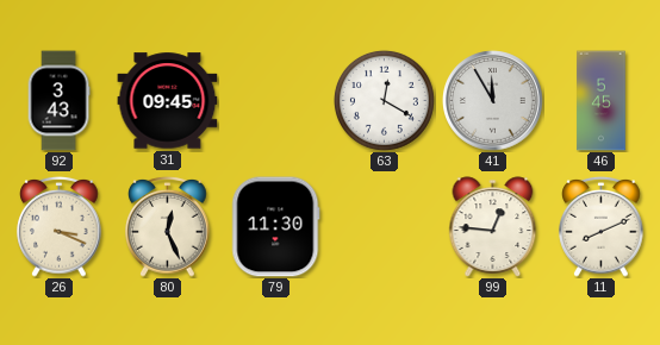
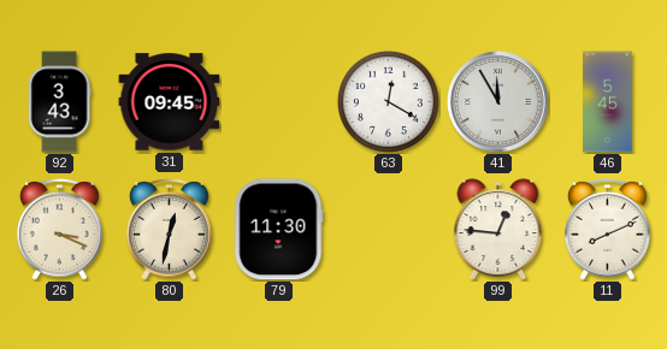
80: 12:26 -> 12:32 (170, 229)
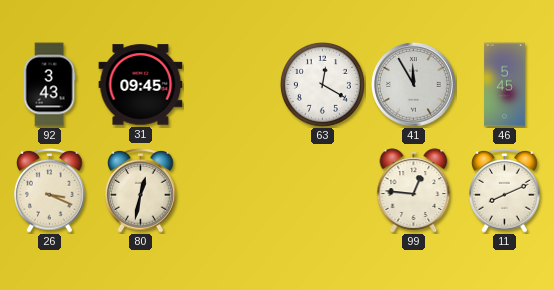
79: 11:30 -> none (279, 230)
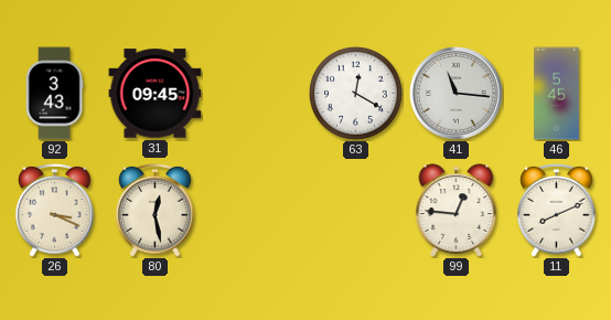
41: 11:55 -> 11:16 (457, 94)
80: 12:32 -> 12:28 (156, 210)
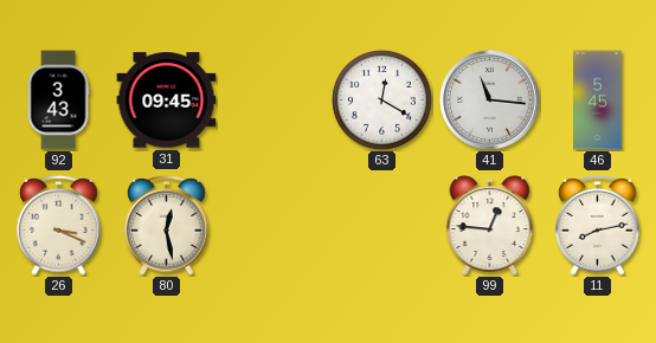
11: 8:11 -> 8:13 (598, 225)
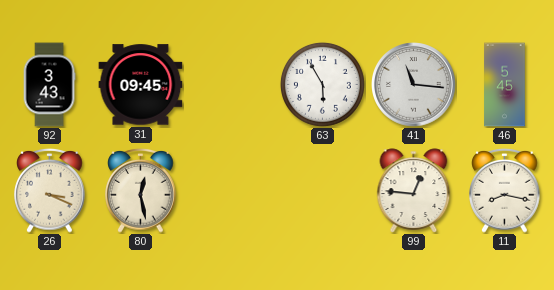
63: 12:20 -> 5:55 (322, 84)
11: 8:13 -> 8:17 (505, 190)
